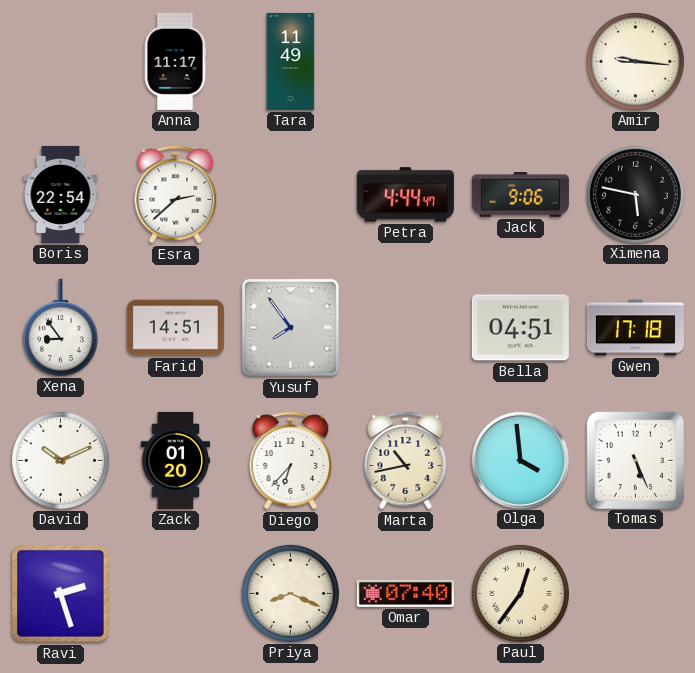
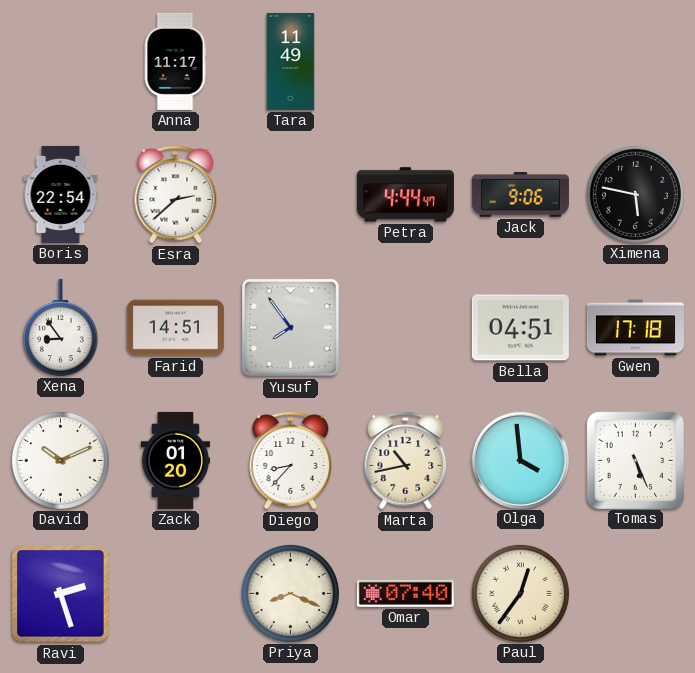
Amir: 9:16 -> none (635, 61)
Diego: 6:37 -> 8:37 (291, 461)
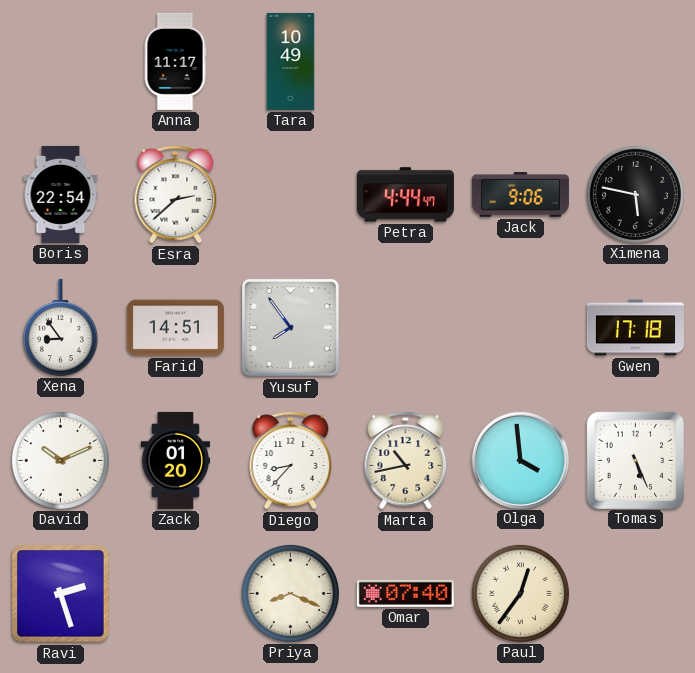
Tara: 11:49 -> 10:49 (291, 61)
Bella: 04:51 -> none (520, 328)
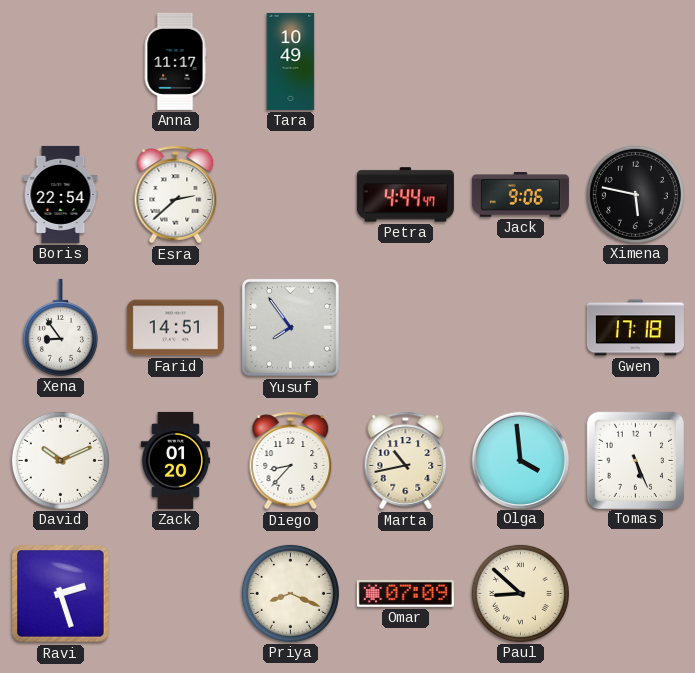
Omar: 07:40 -> 07:09 (405, 593)
Paul: 12:36 -> 8:52 (520, 593)
